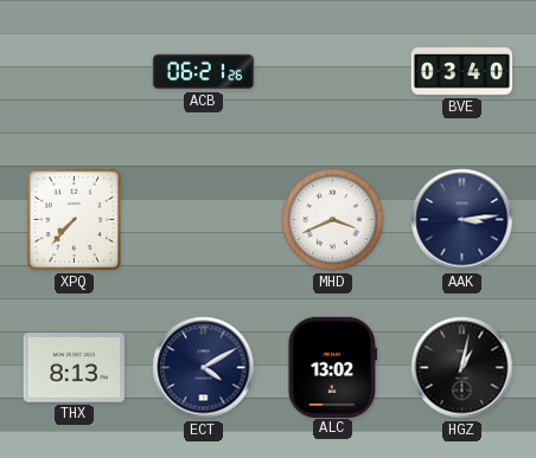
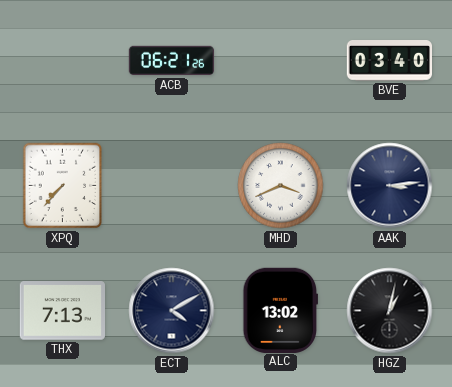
THX: 8:13 -> 7:13 (62, 311)
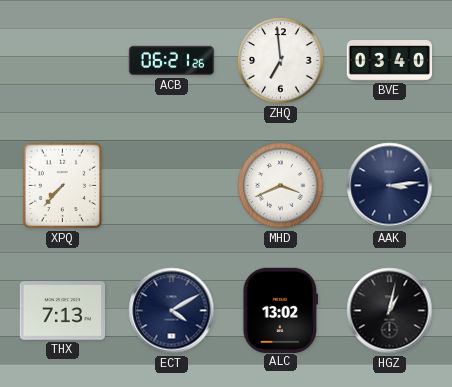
ZHQ: none -> 6:59 (281, 61)
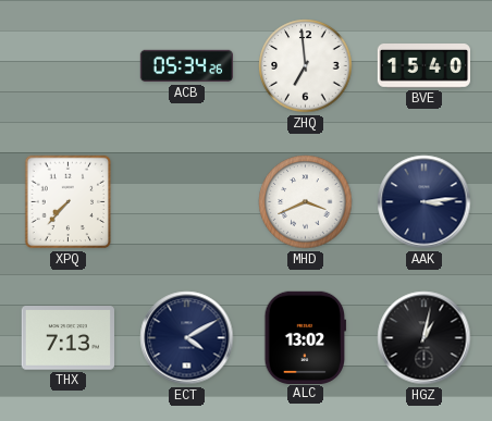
ACB: 06:21 -> 05:34 (187, 66)
BVE: 03:40 -> 15:40 (423, 66)
